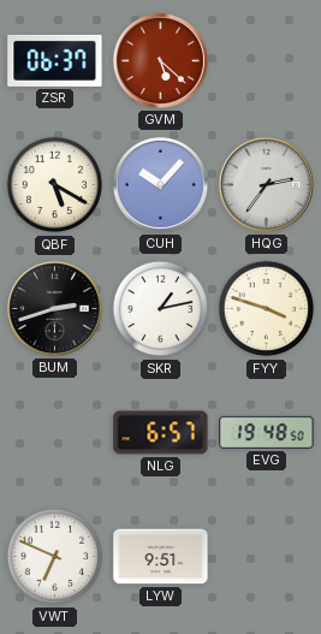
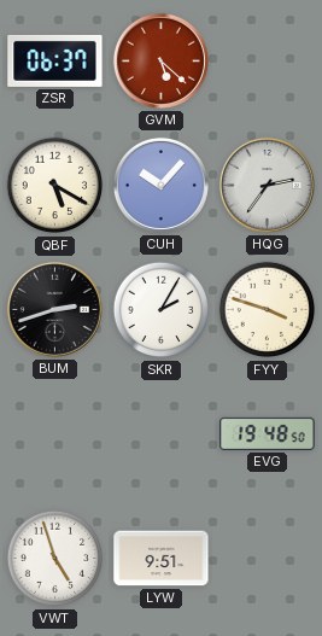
SKR: 1:13 -> 2:05 (162, 310)
NLG: 6:57 -> none (161, 433)
VWT: 6:49 -> 4:57 (55, 559)
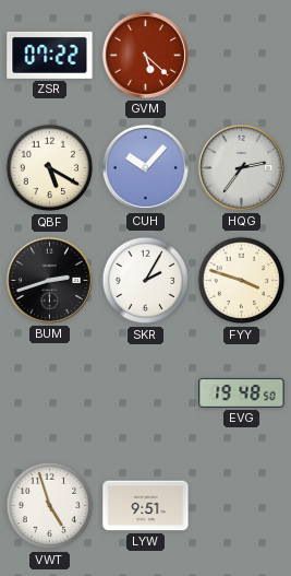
ZSR: 06:37 -> 07:22 (50, 55)
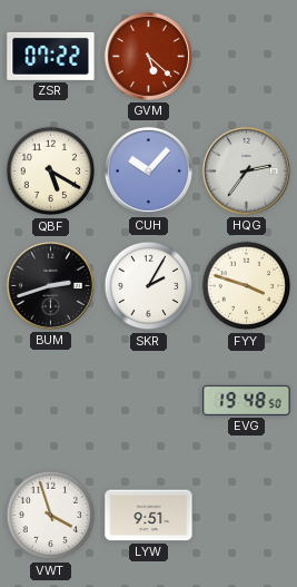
VWT: 4:57 -> 3:57 (51, 516)
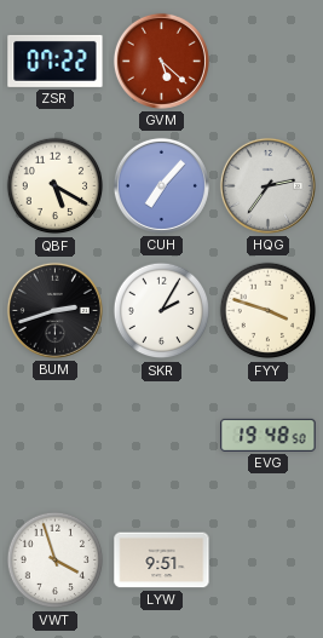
CUH: 10:07 -> 7:07 (161, 185)
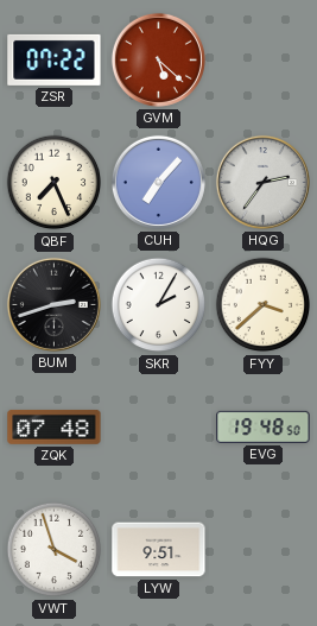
QBF: 5:20 -> 7:26 (55, 183)
FYY: 3:48 -> 3:38 (264, 305)
ZQK: none -> 07:48 (55, 426)
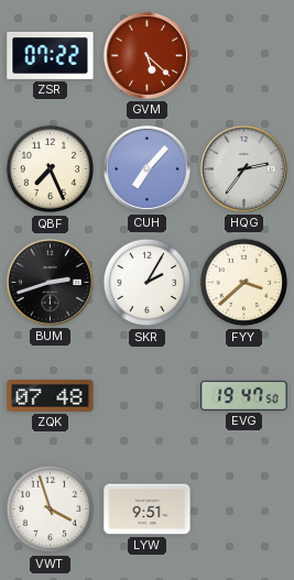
EVG: 19:48 -> 19:47 (244, 395)
